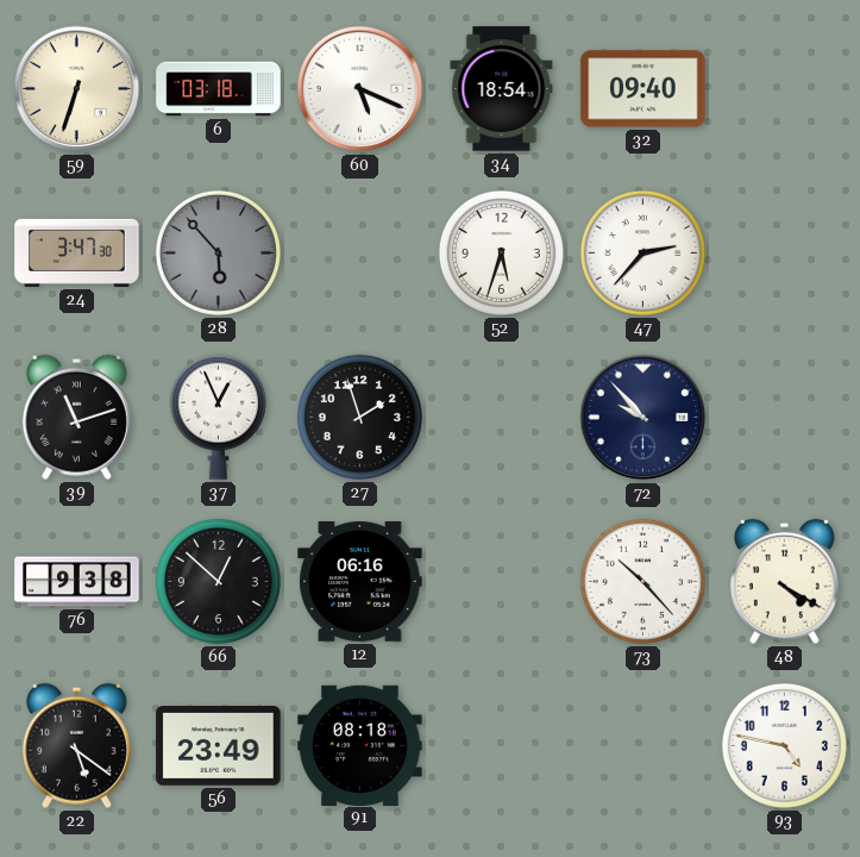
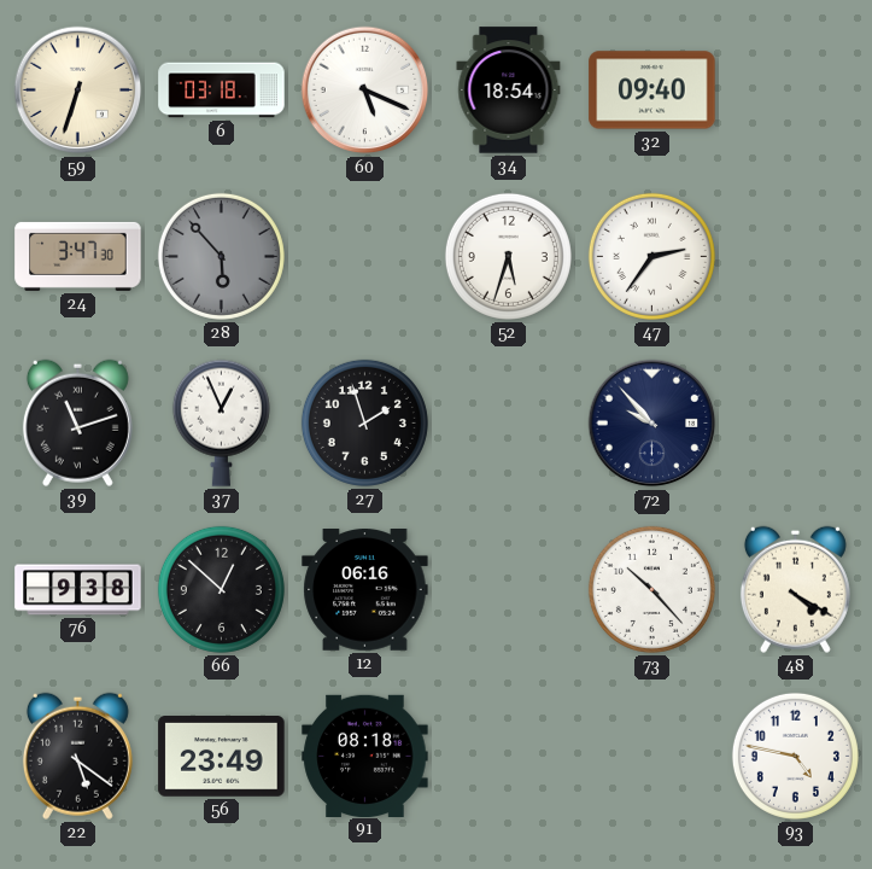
47: 2:37 -> 2:36 (651, 256)
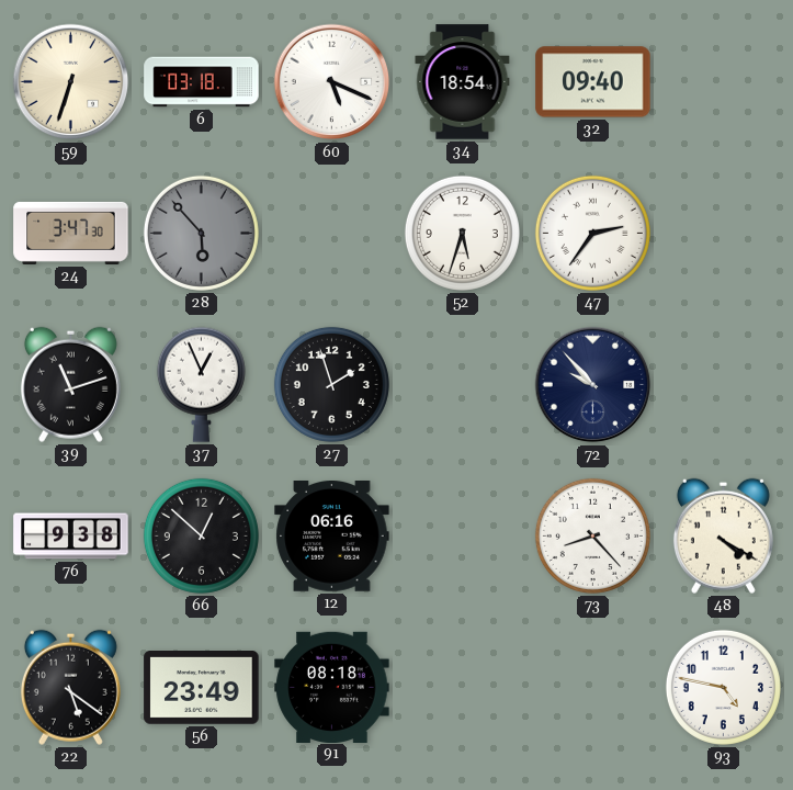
73: 10:23 -> 8:23 (592, 535)
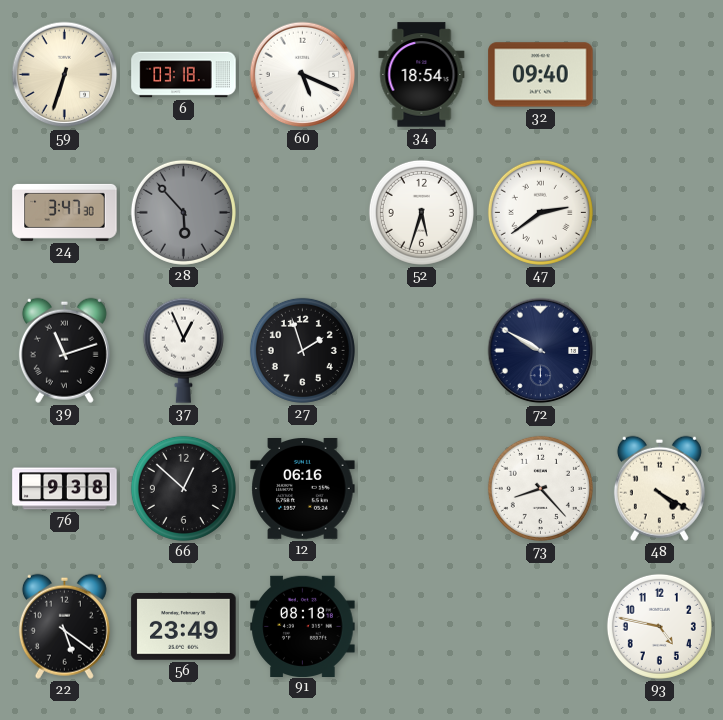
47: 2:36 -> 2:39 (540, 212)
72: 9:53 -> 9:50 (541, 351)
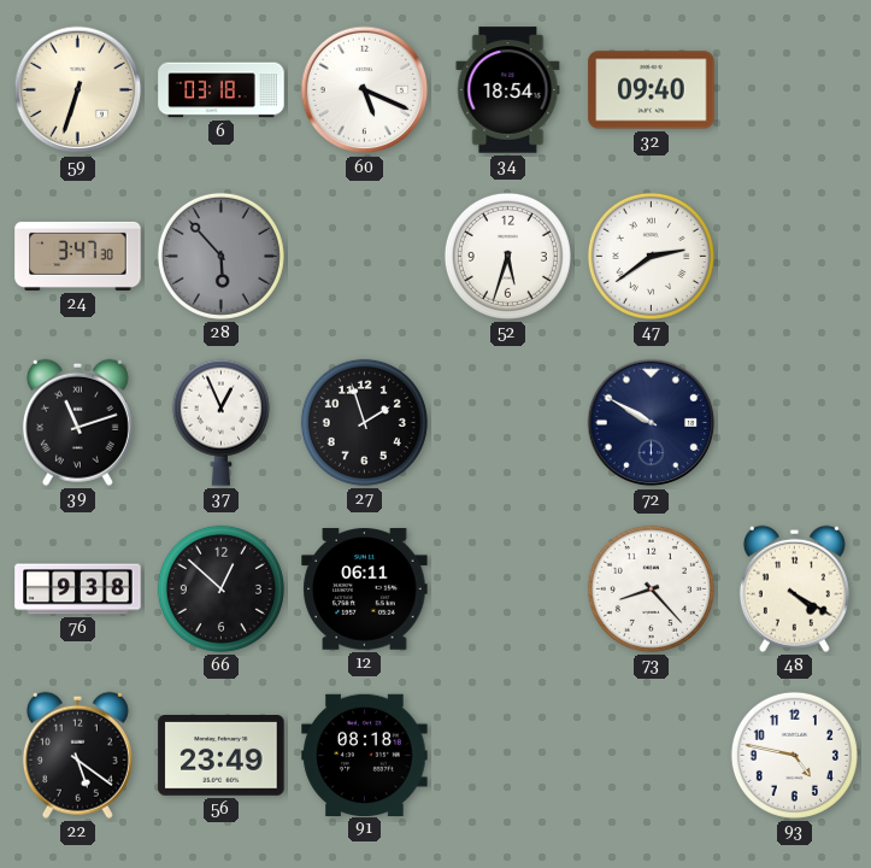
12: 06:16 -> 06:11 (365, 590)
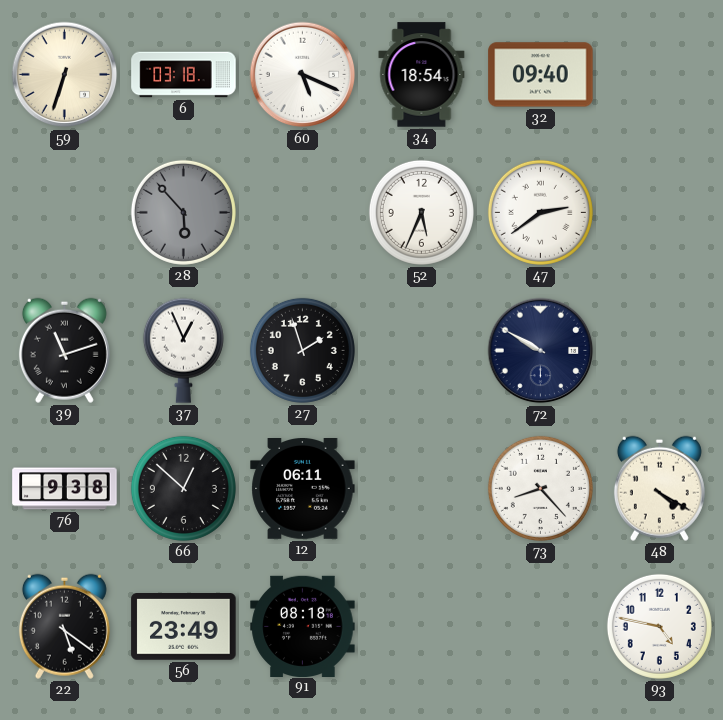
24: 3:47 -> none (78, 256)
52: 5:33 -> 5:34 (421, 212)
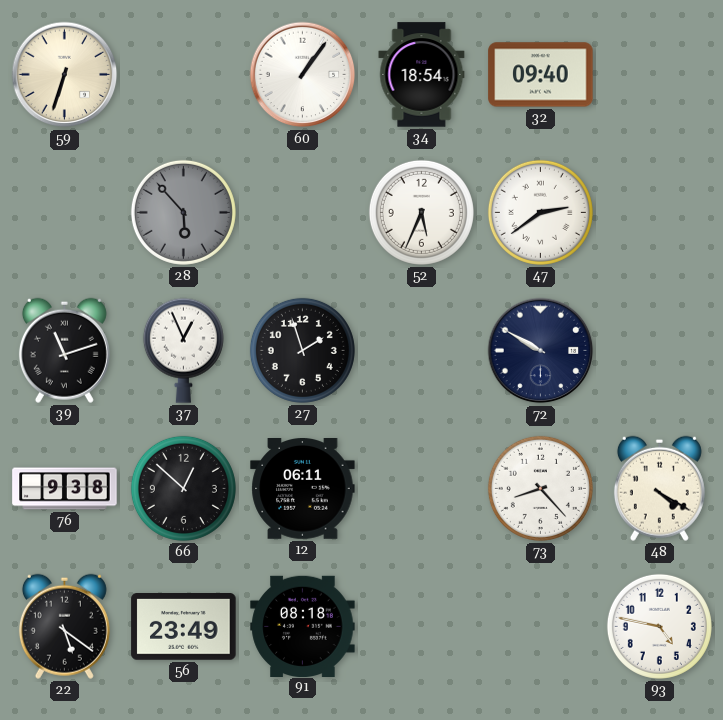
6: 03:18 -> none (184, 75)
60: 5:19 -> 1:06 (303, 75)
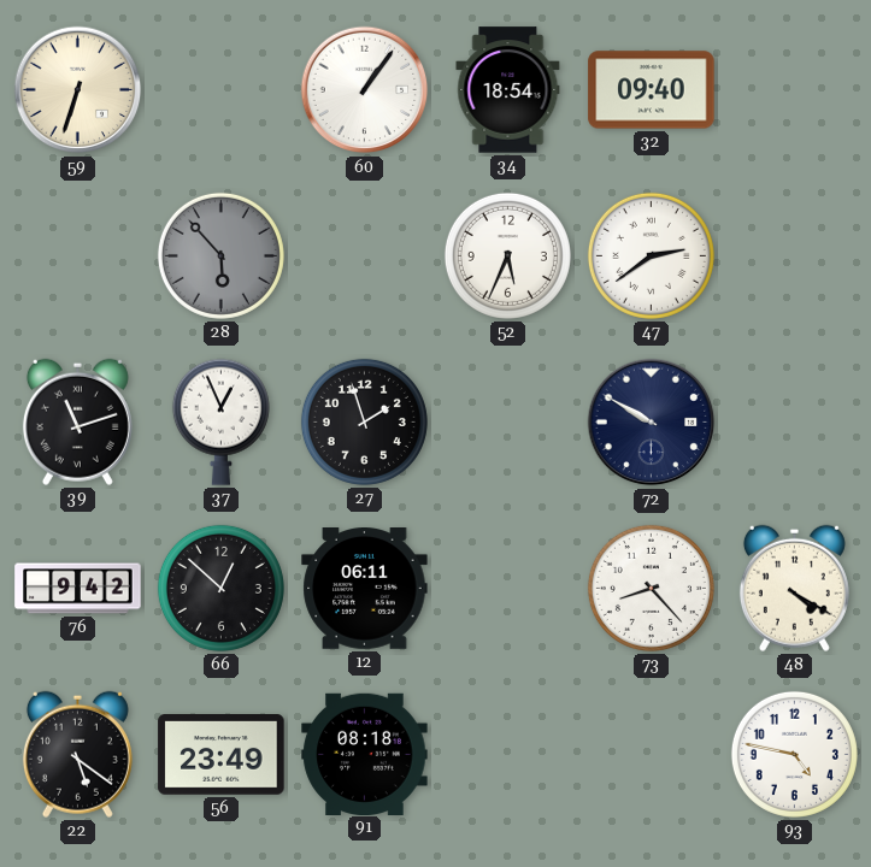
76: 9:38 -> 9:42 (78, 589)
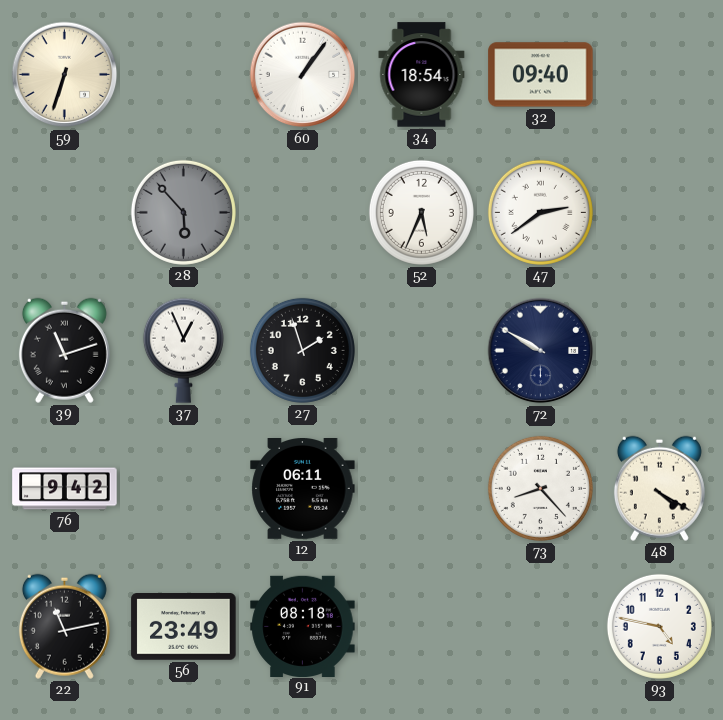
66: 12:52 -> none (220, 588)
22: 5:21 -> 11:13 (64, 626)
